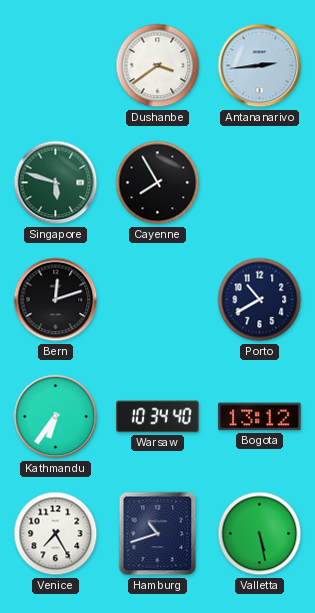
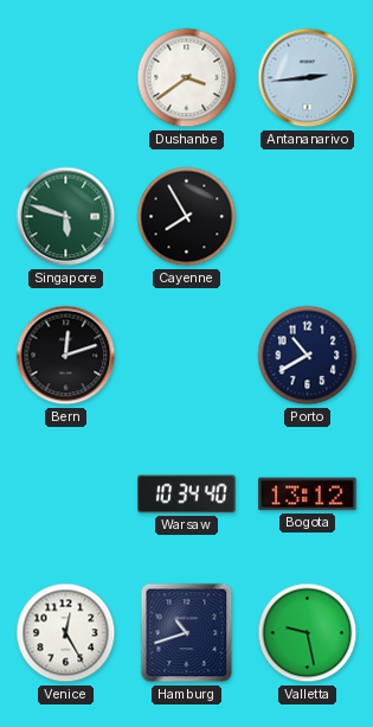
Kathmandu: 6:36 -> none (56, 417)
Venice: 7:25 -> 12:25 (66, 633)
Valletta: 5:28 -> 9:28 (308, 633)
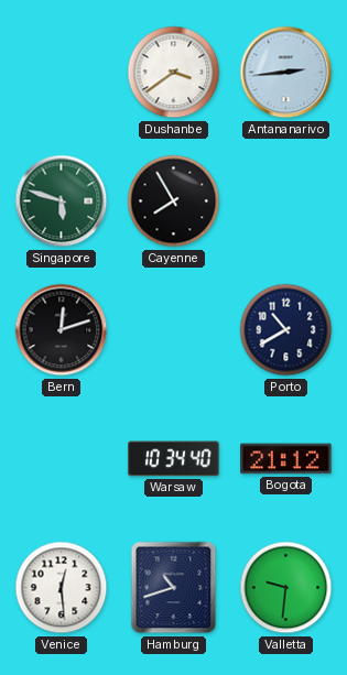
Bogota: 13:12 -> 21:12 (286, 459)
Venice: 12:25 -> 12:29 (62, 588)
Valletta: 9:28 -> 9:31 (286, 588)
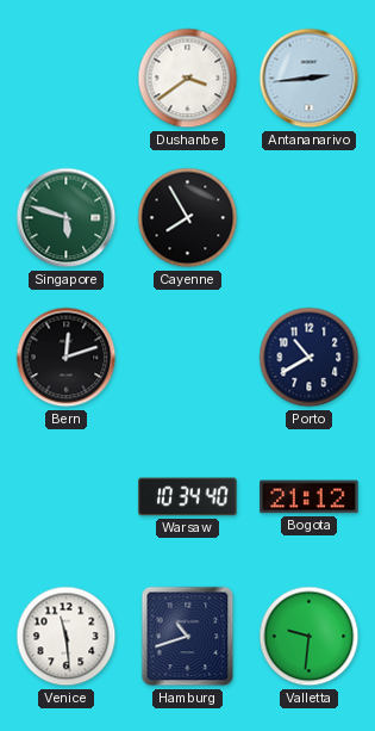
Venice: 12:29 -> 11:29 (67, 637)
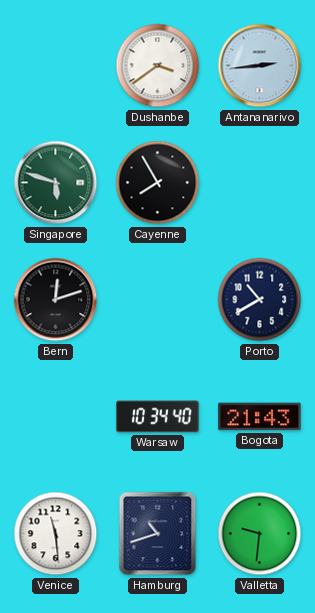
Bogota: 21:12 -> 21:43 (260, 417)
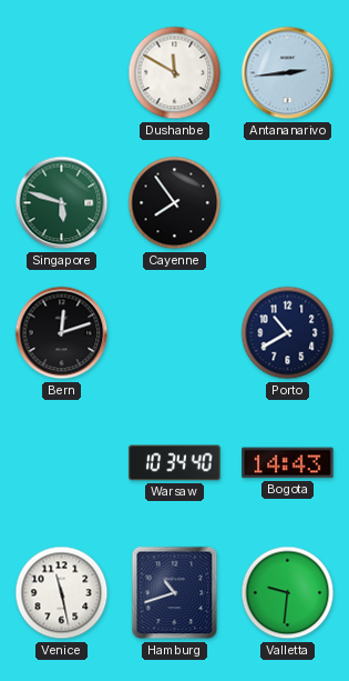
Dushanbe: 3:39 -> 11:50 (175, 73)
Cayenne: 7:55 -> 7:54 (175, 203)
Bogota: 21:43 -> 14:43 (288, 463)
Venice: 11:29 -> 11:28 (62, 593)
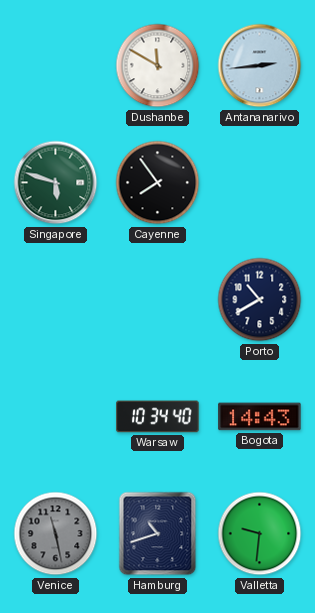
Bern: 12:12 -> none (62, 333)
Venice dial: white -> grey (56, 534)
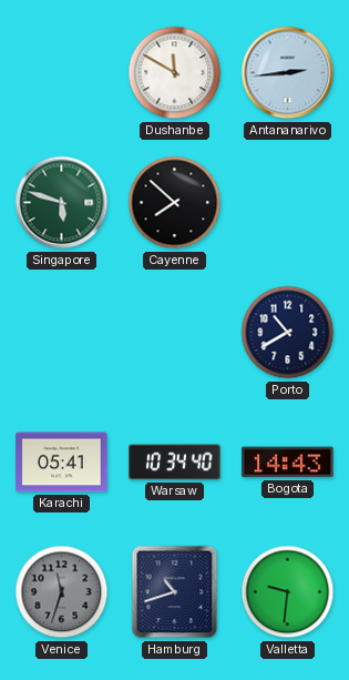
Cayenne: 7:54 -> 7:52 (175, 203)
Karachi: none -> 05:41 (62, 463)
Venice: 11:28 -> 11:33 (62, 592)
